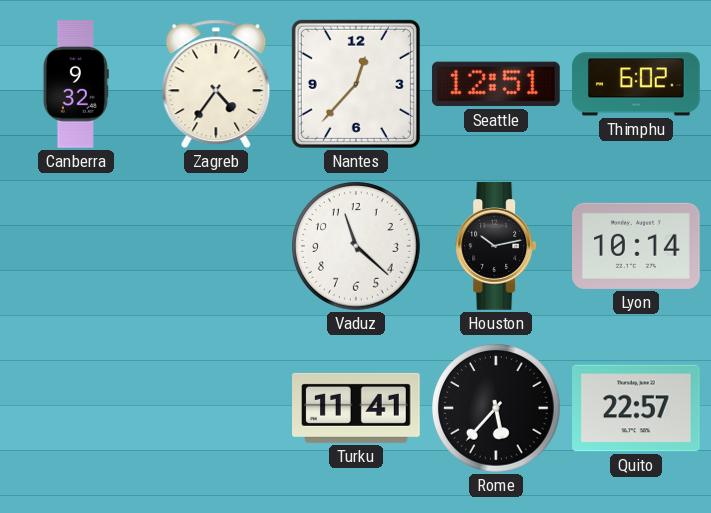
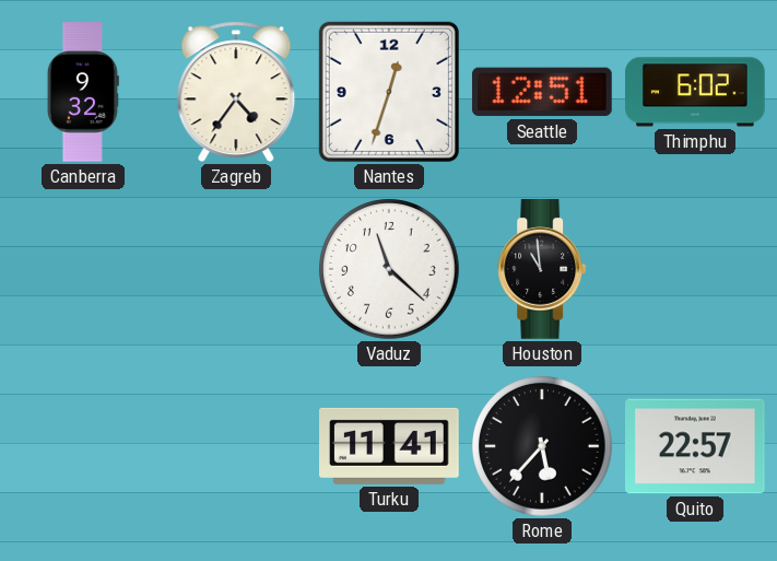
Nantes: 12:37 -> 12:33 (389, 92)
Houston: 10:13 -> 10:59 (542, 270)
Lyon: 10:14 -> none (637, 246)
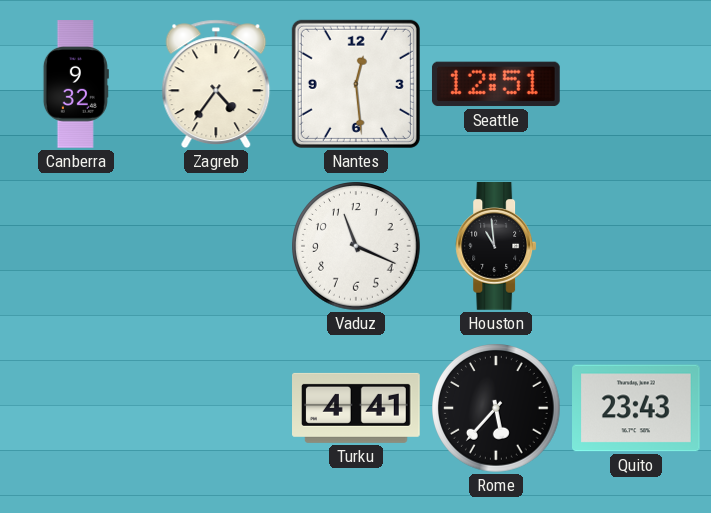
Nantes: 12:33 -> 12:29 (356, 84)
Thimphu: 6:02 -> none (696, 92)
Vaduz: 11:22 -> 11:19 (356, 246)
Turku: 11:41 -> 4:41 (357, 408)
Quito: 22:57 -> 23:43 (637, 408)
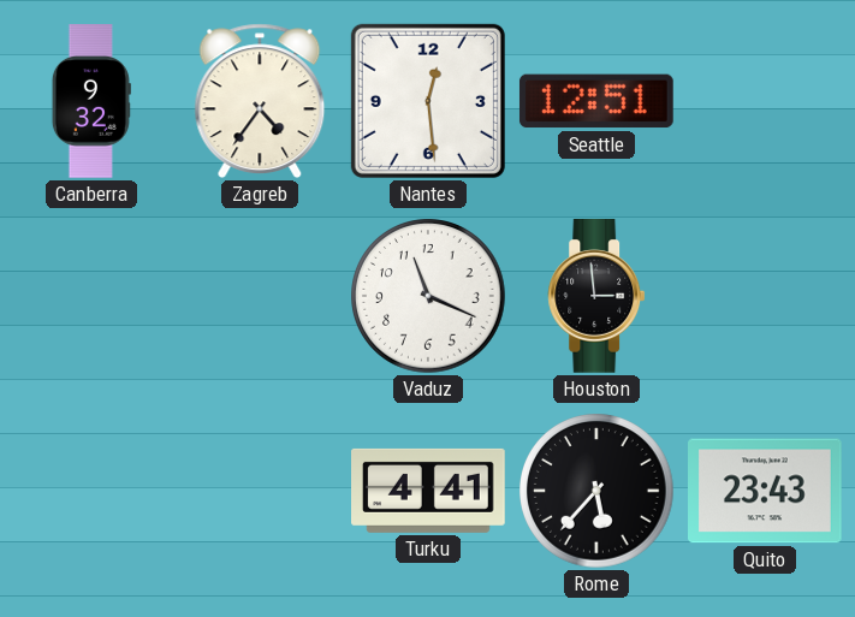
Houston: 10:59 -> 2:59 (596, 297)
